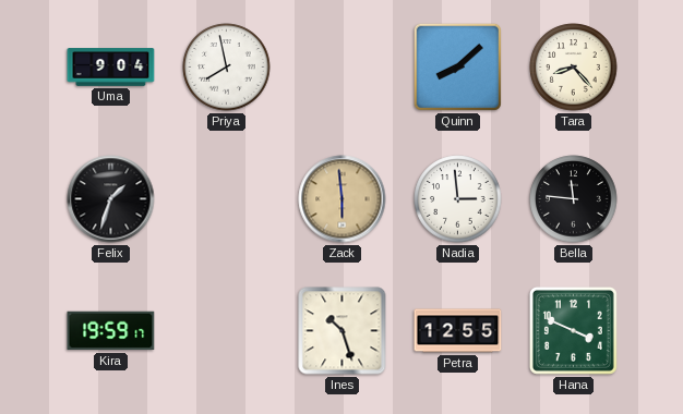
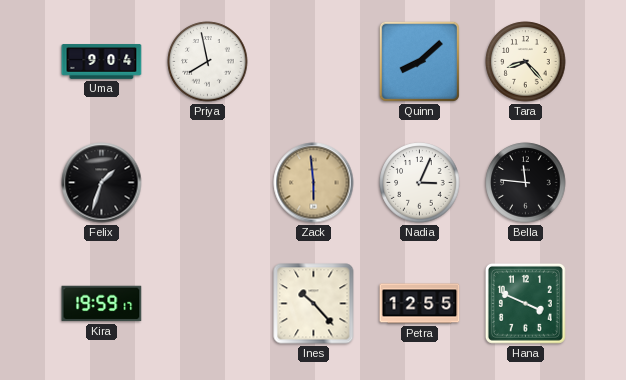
Nadia: 2:59 -> 3:04 (420, 183)
Ines: 10:27 -> 10:23 (314, 304)
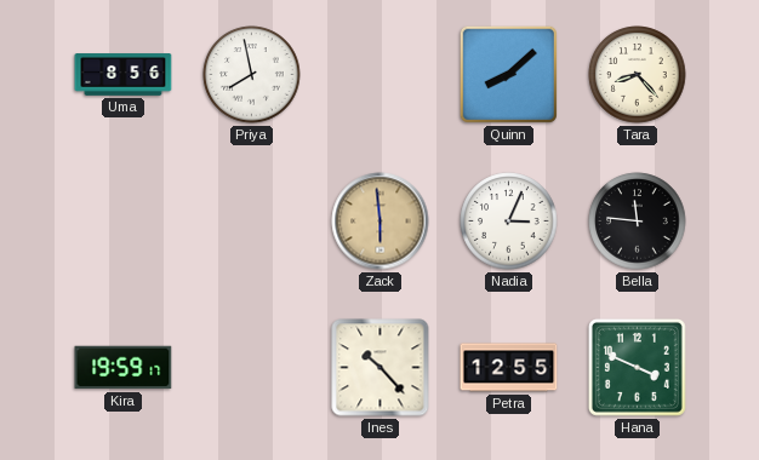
Uma: 9:04 -> 8:56 (124, 75)
Felix: 1:33 -> none (102, 183)
